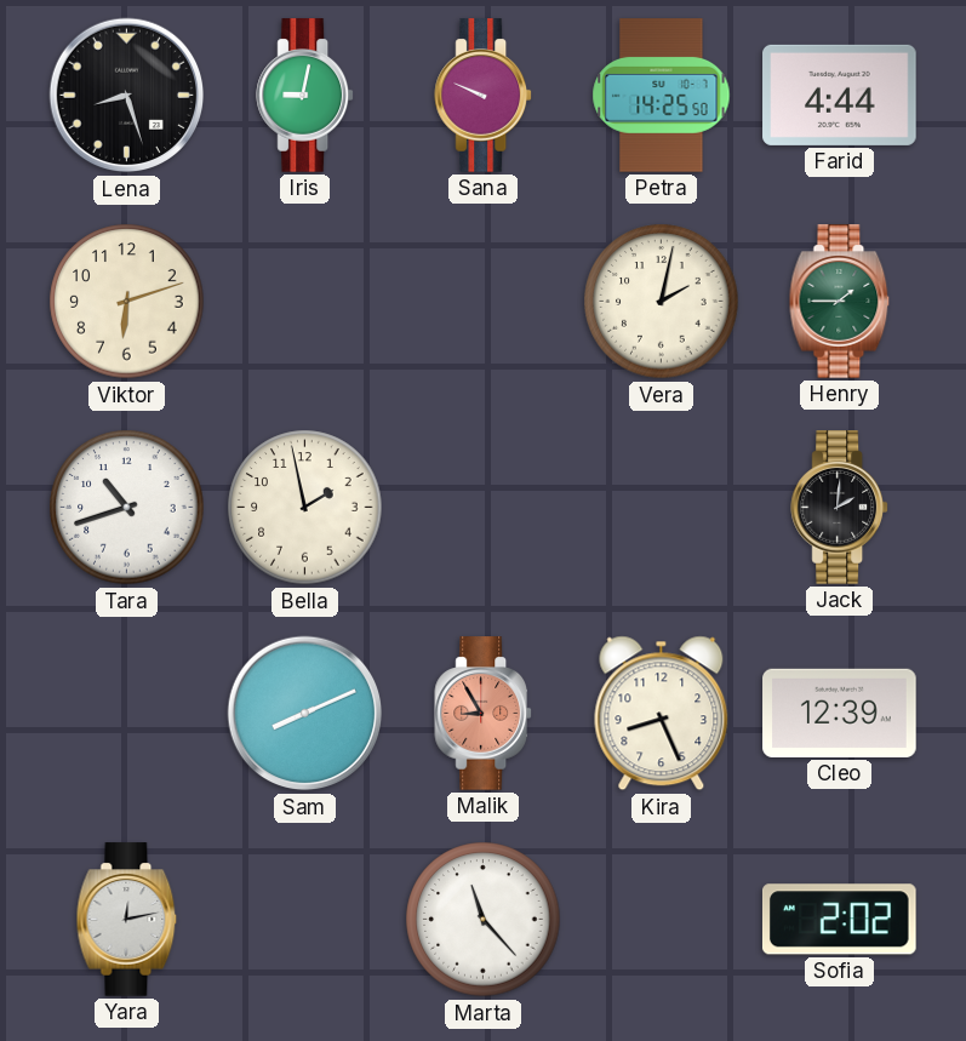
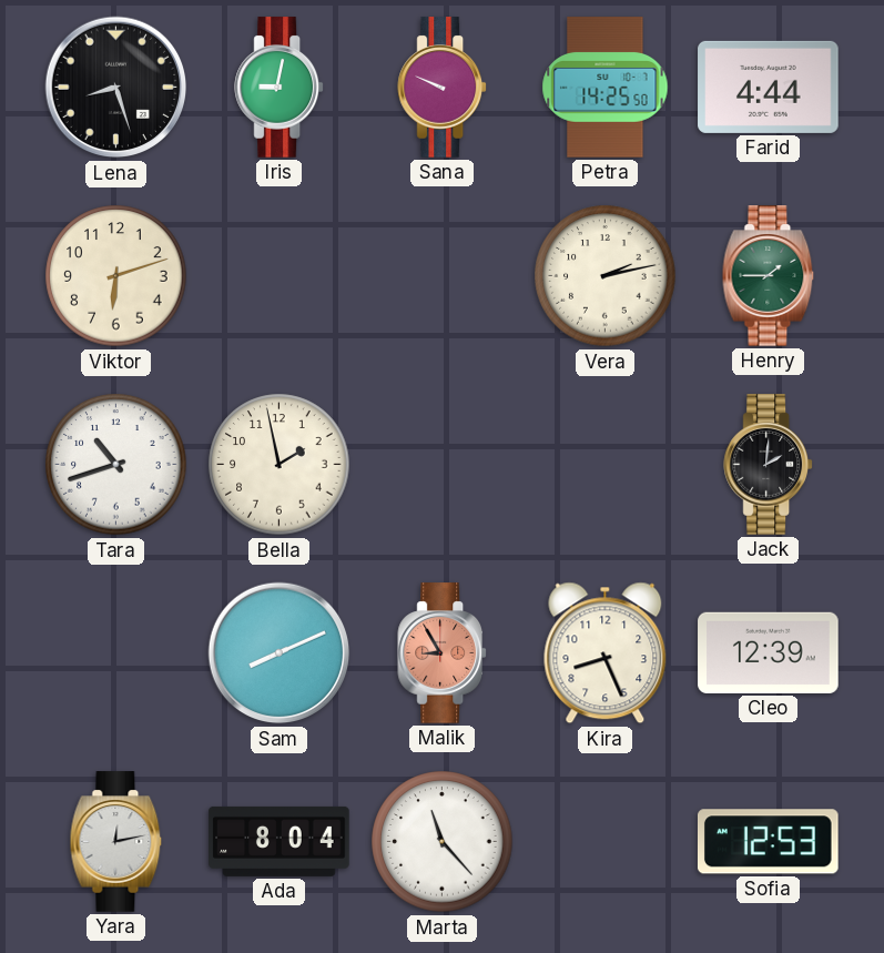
Vera: 2:02 -> 2:13 (606, 276)
Ada: none -> 8:04 (280, 841)
Sofia: 2:02 -> 12:53 (768, 842)
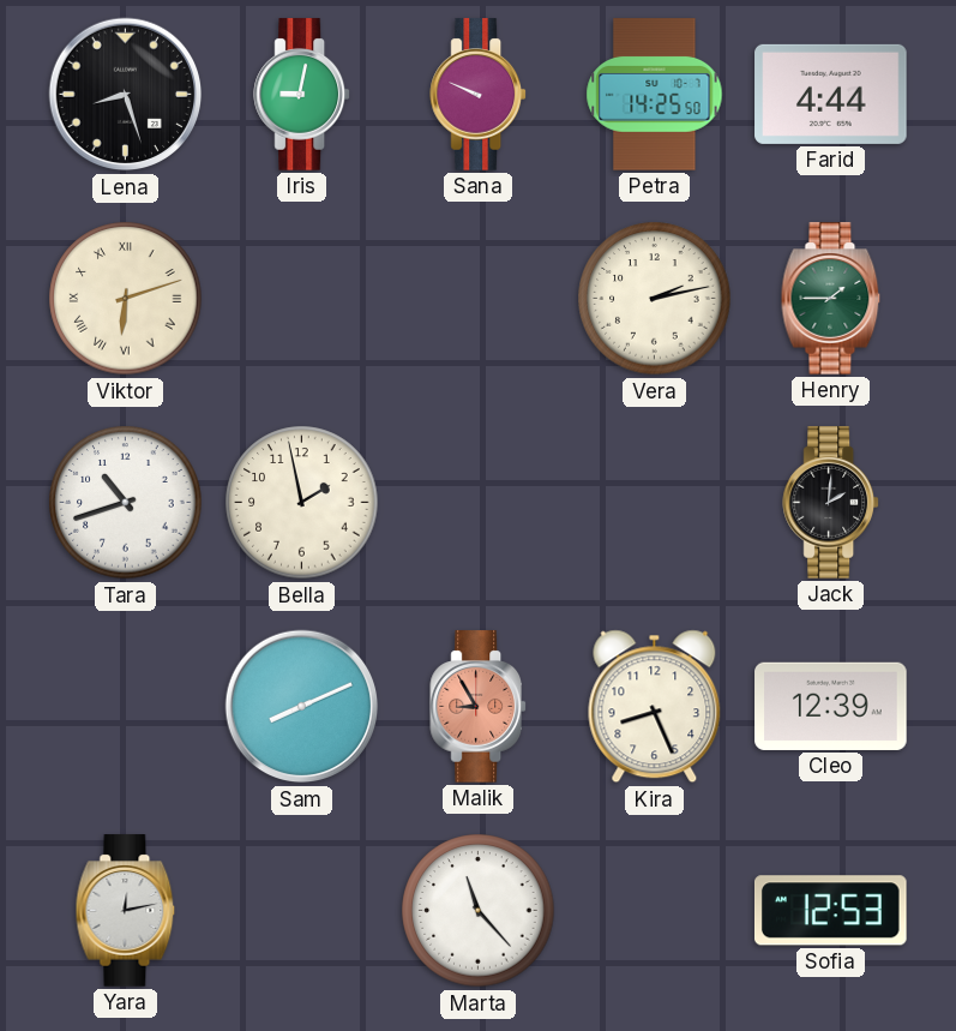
Viktor numerals: Arabic -> Roman (126, 299)
Ada: 8:04 -> none (280, 841)
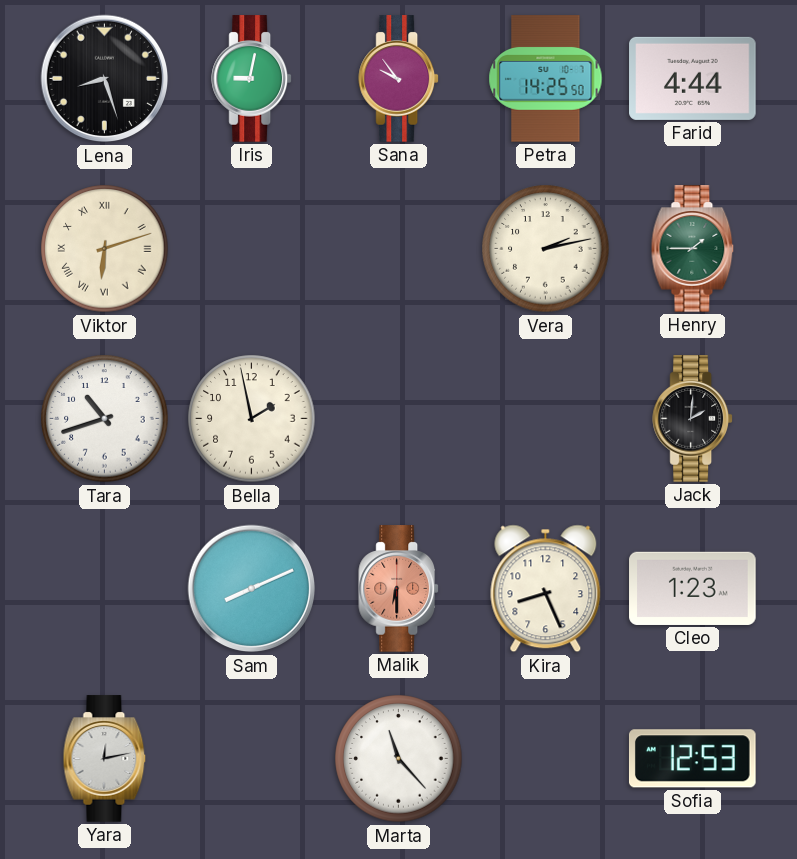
Sana: 9:49 -> 9:54 (399, 79)
Malik: 8:55 -> 6:30 (399, 589)
Cleo: 12:39 -> 1:23 (693, 588)
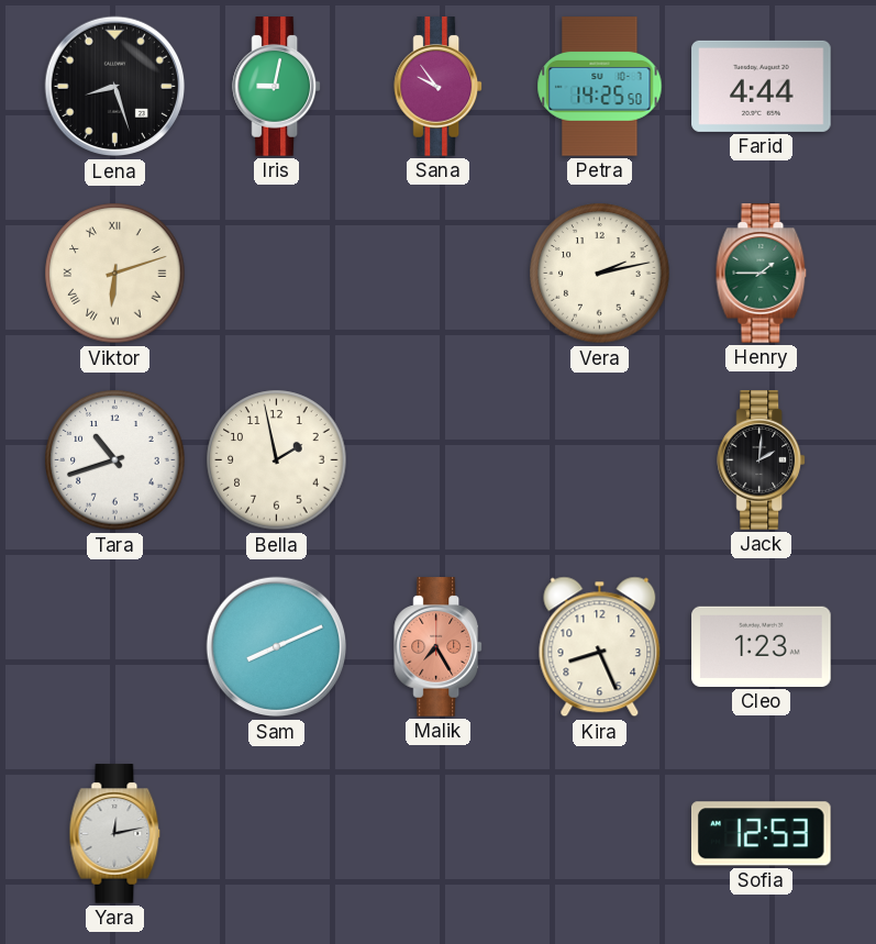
Malik: 6:30 -> 7:25 (439, 647)
Marta: 11:23 -> none (399, 759)
